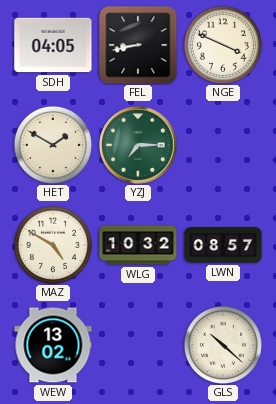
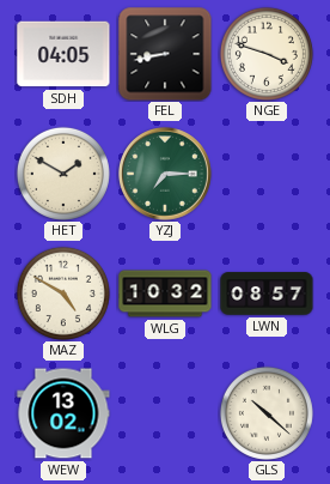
NGE: 3:49 -> 3:48 (267, 54)
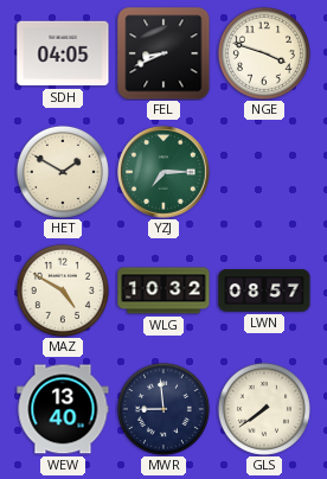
FEL: 8:43 -> 8:41 (163, 53)
WEW: 13:02 -> 13:40 (63, 409)
MWR: none -> 8:59 (163, 409)
GLS: 10:22 -> 7:39 (264, 409)
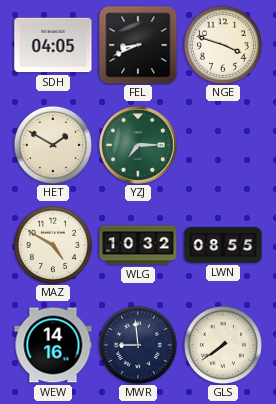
LWN: 08:57 -> 08:55 (223, 245)
WEW: 13:40 -> 14:16 (53, 345)
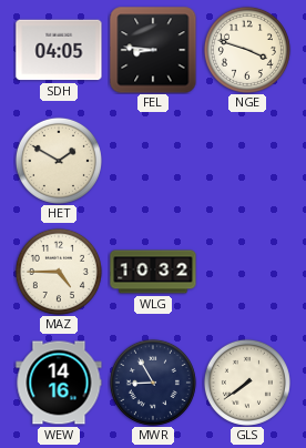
FEL: 8:41 -> 8:46 (153, 50)
YZJ: 7:15 -> none (139, 146)
MAZ: 4:50 -> 4:45 (59, 272)
LWN: 08:55 -> none (223, 245)
MWR: 8:59 -> 8:55 (153, 383)
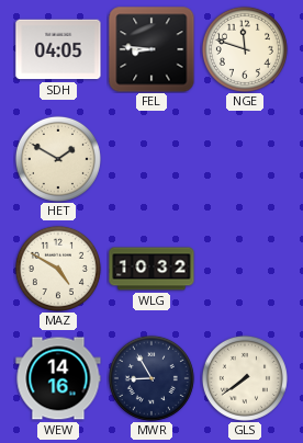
NGE: 3:48 -> 11:48 (245, 49)
MAZ: 4:45 -> 4:50 (58, 269)
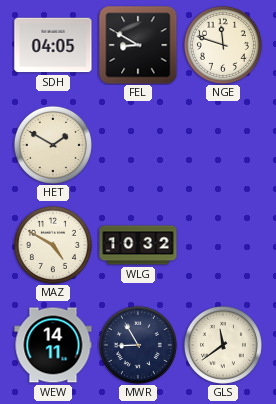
FEL: 8:46 -> 8:50 (138, 45)
WEW: 14:16 -> 14:11 (53, 345)
GLS: 7:39 -> 11:39 (223, 345)
